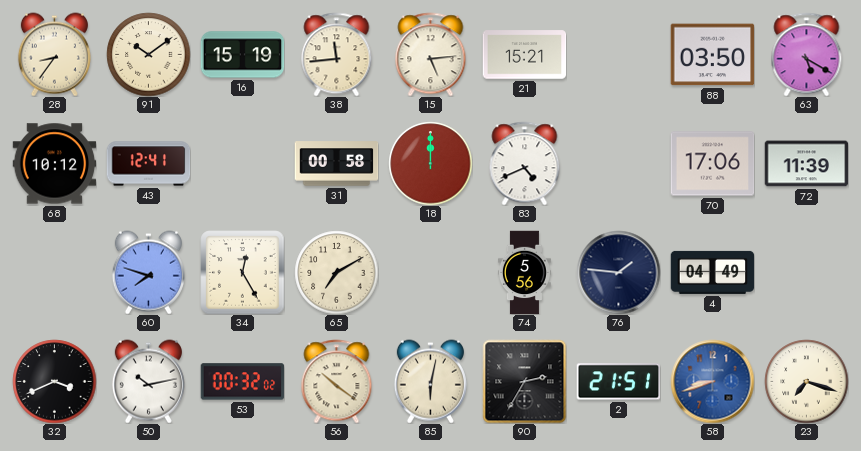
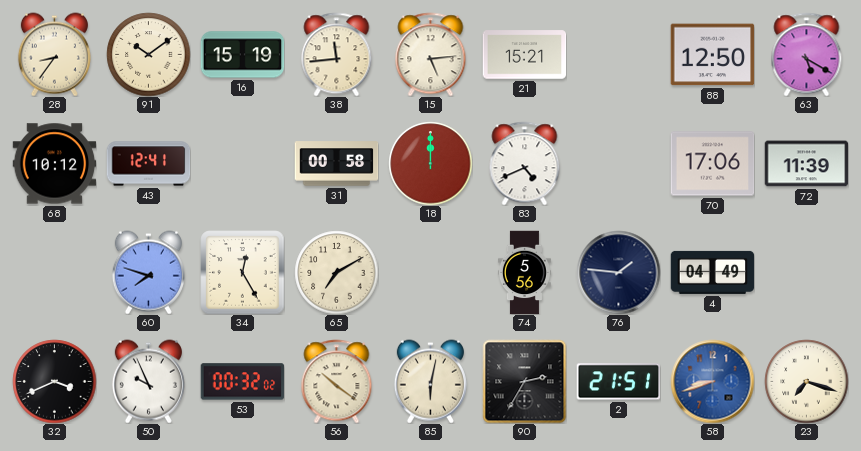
88: 03:50 -> 12:50 (712, 55)
50: 10:13 -> 9:56 (148, 381)
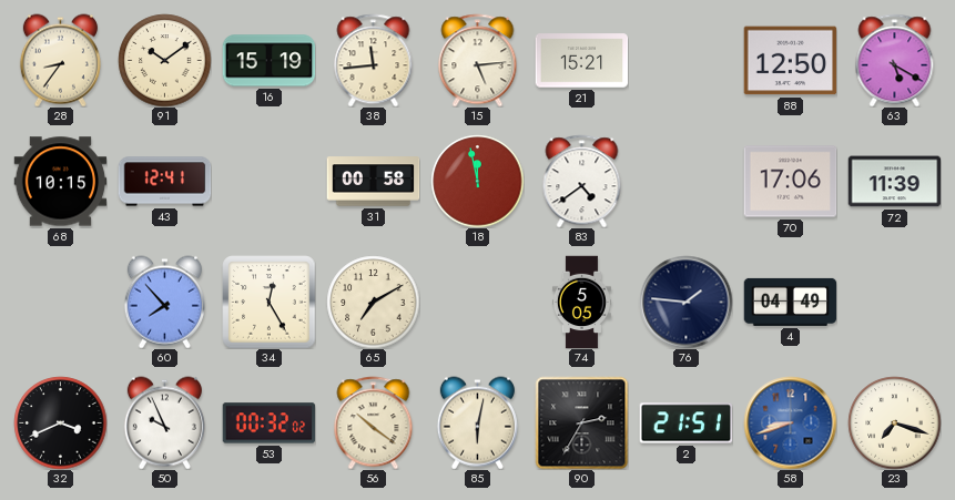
68: 10:12 -> 10:15 (60, 182)
18: 12:00 -> 11:58 (477, 181)
83: 4:41 -> 4:39 (582, 181)
60: 7:48 -> 7:53 (164, 302)
74: 5:56 -> 5:05 (581, 302)
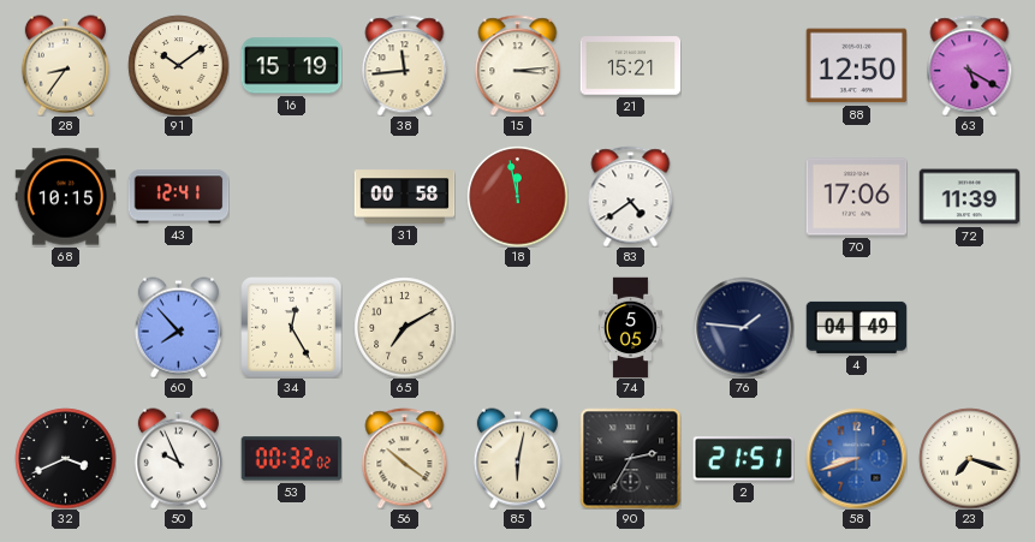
15: 5:14 -> 3:14 (518, 65)
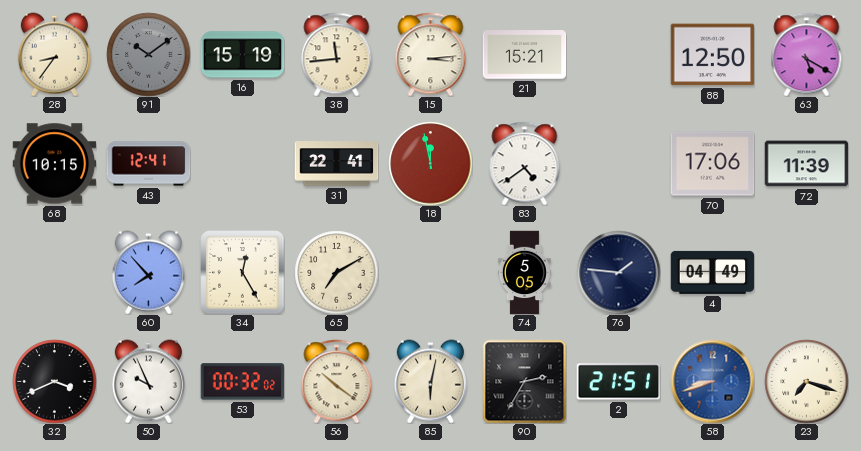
91 dial: cream -> grey (148, 54)
31: 00:58 -> 22:41 (336, 164)
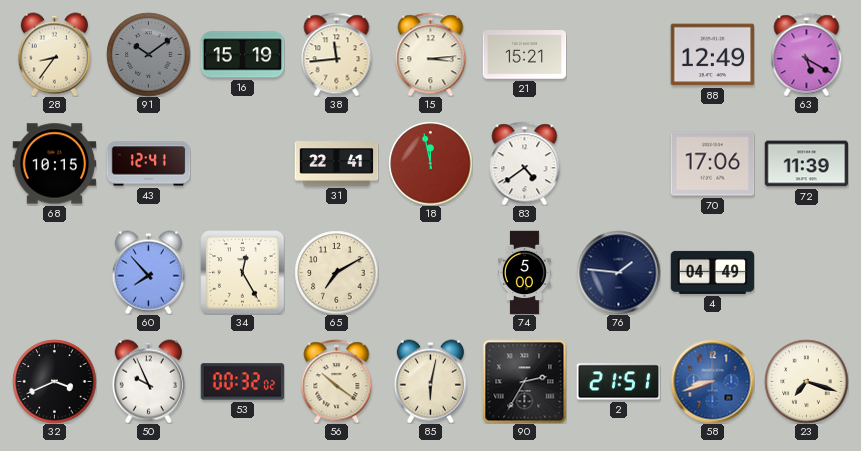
88: 12:50 -> 12:49 (712, 55)
74: 5:05 -> 5:00 (524, 272)
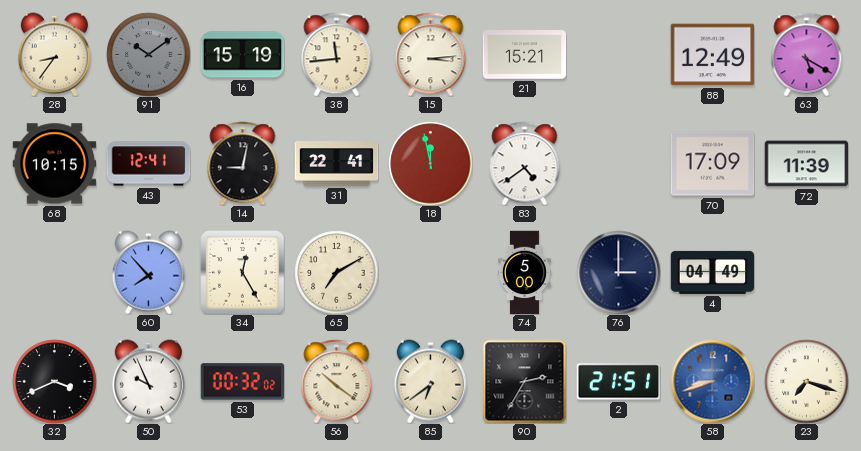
14: none -> 9:02 (243, 163)
70: 17:06 -> 17:09 (712, 164)
76: 1:46 -> 3:00 (618, 272)
85: 6:02 -> 6:39 (430, 381)
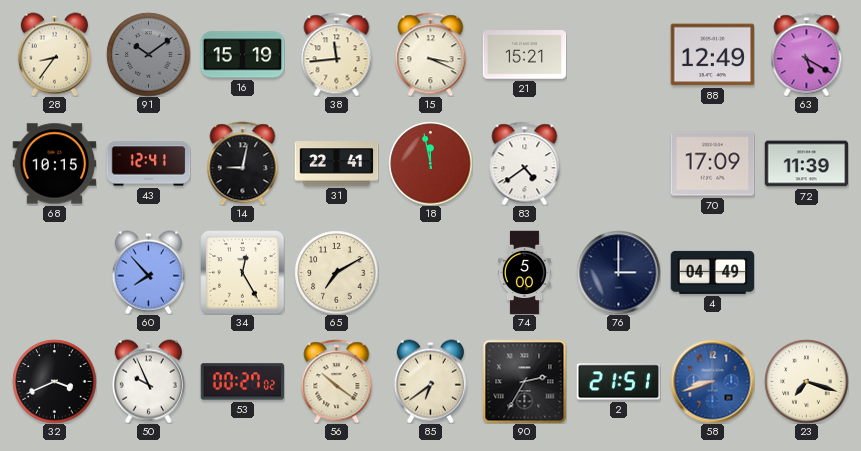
15: 3:14 -> 3:19 (431, 54)
53: 00:32 -> 00:27 (242, 382)
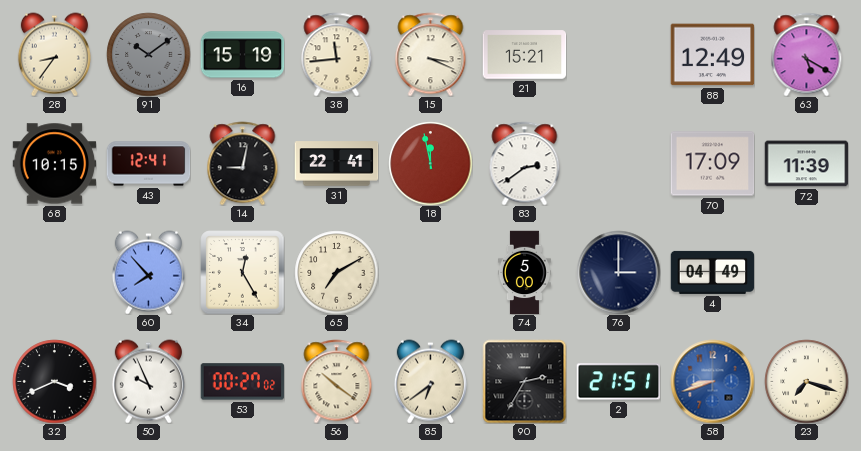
83: 4:39 -> 2:39 (525, 163)
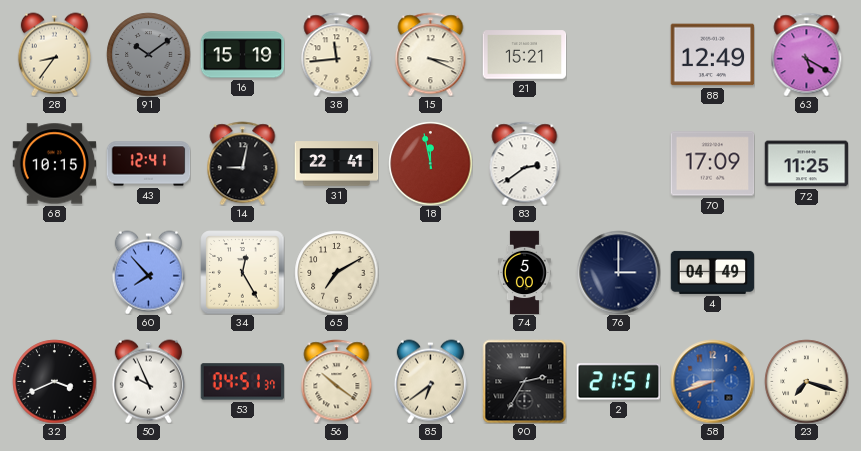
72: 11:39 -> 11:25 (806, 164)
53: 00:27 -> 04:51 (242, 382)
